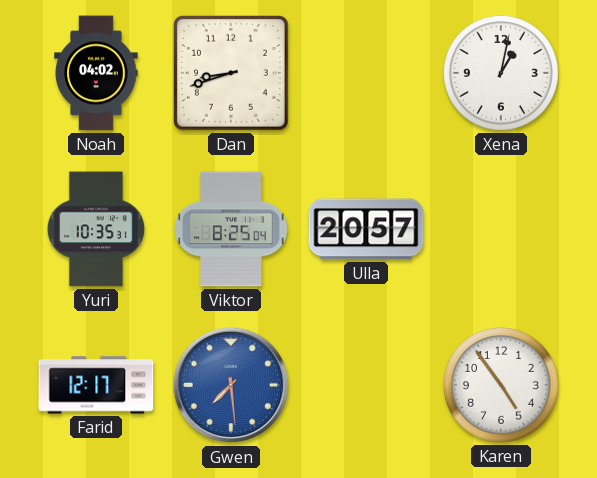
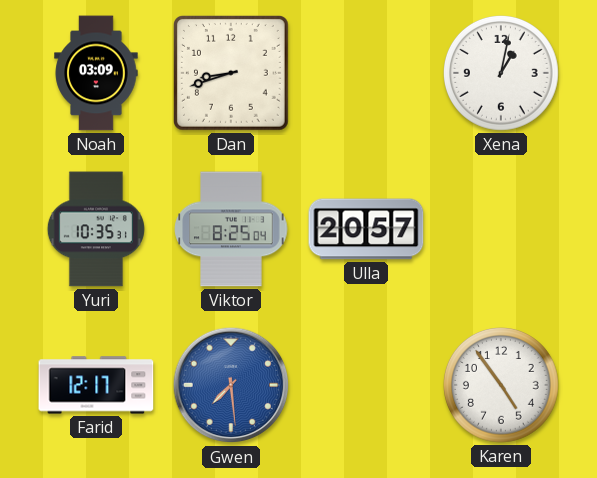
Noah: 04:02 -> 03:09 (96, 73)
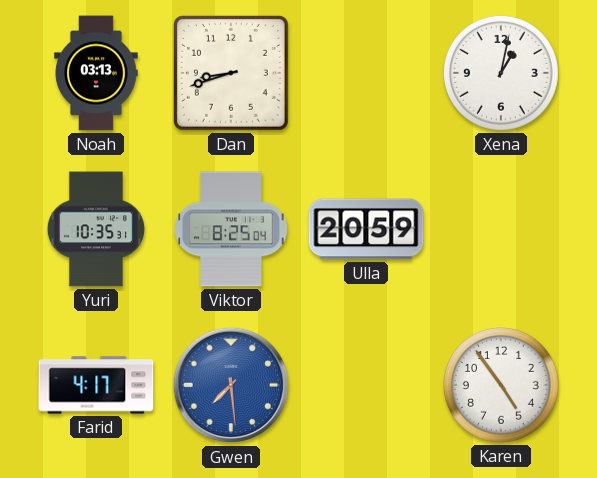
Noah: 03:09 -> 03:13 (96, 73)
Ulla: 20:57 -> 20:59 (366, 229)
Farid: 12:17 -> 4:17 (96, 385)
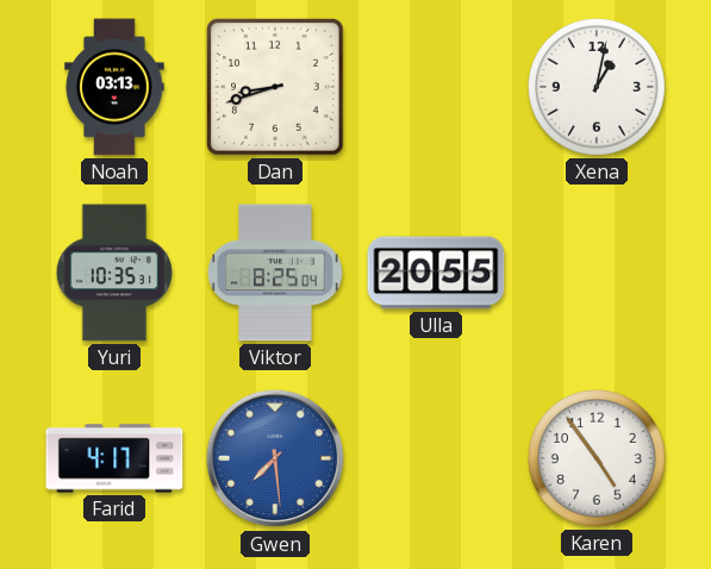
Ulla: 20:59 -> 20:55 (436, 273)
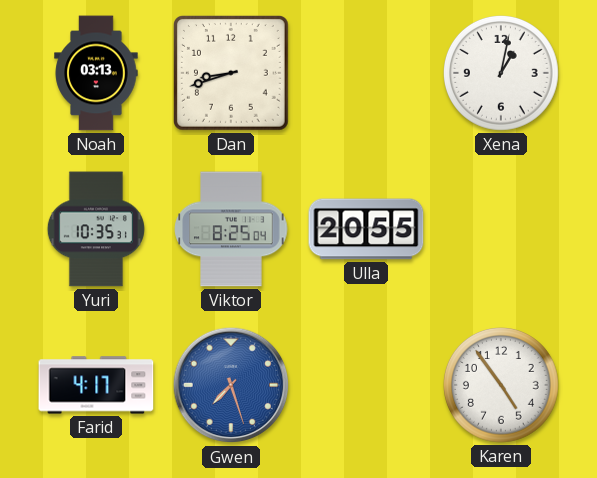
Gwen: 7:29 -> 7:27 (231, 385)
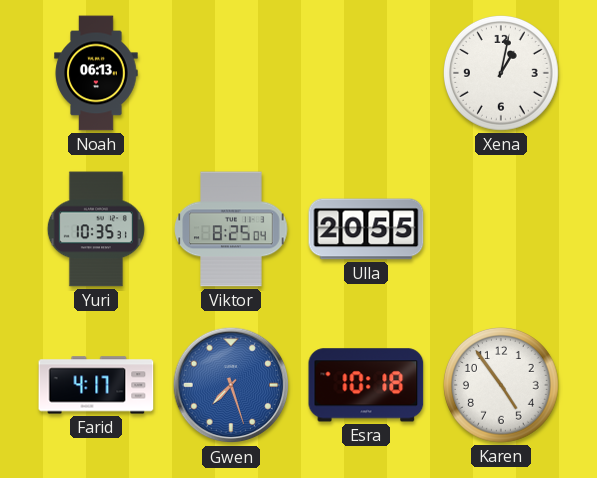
Noah: 03:13 -> 06:13 (96, 73)
Dan: 8:42 -> none (231, 73)
Esra: none -> 10:18 (366, 385)
